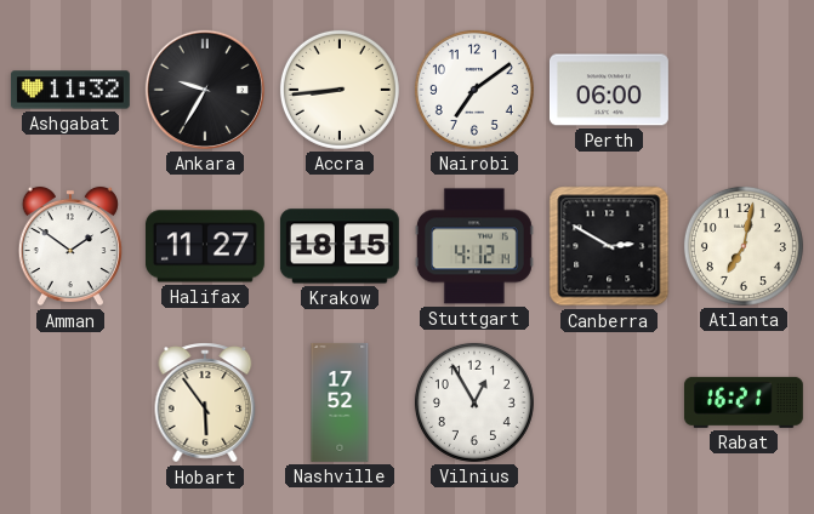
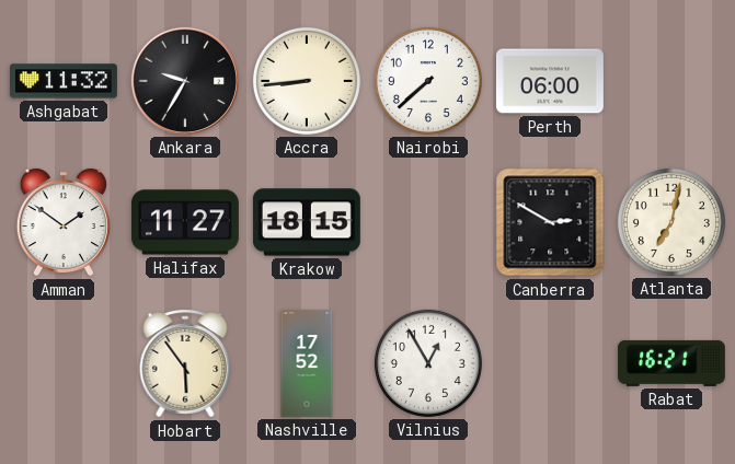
Nairobi: 7:09 -> 7:38 (428, 81)
Stuttgart: 4:12 -> none (474, 246)
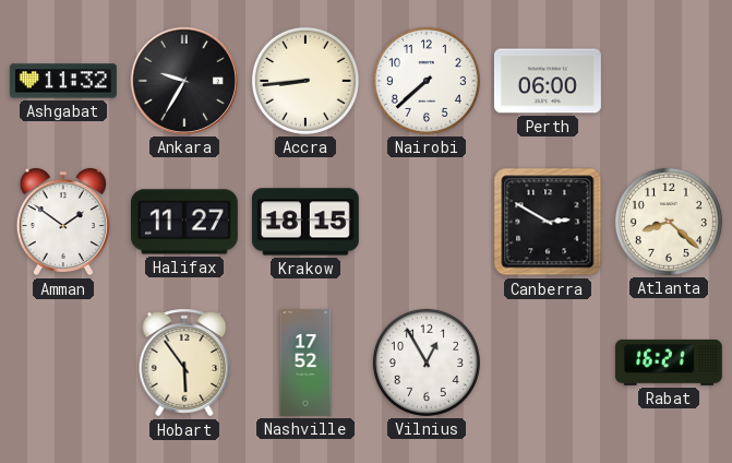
Atlanta: 7:02 -> 8:22 (669, 222)
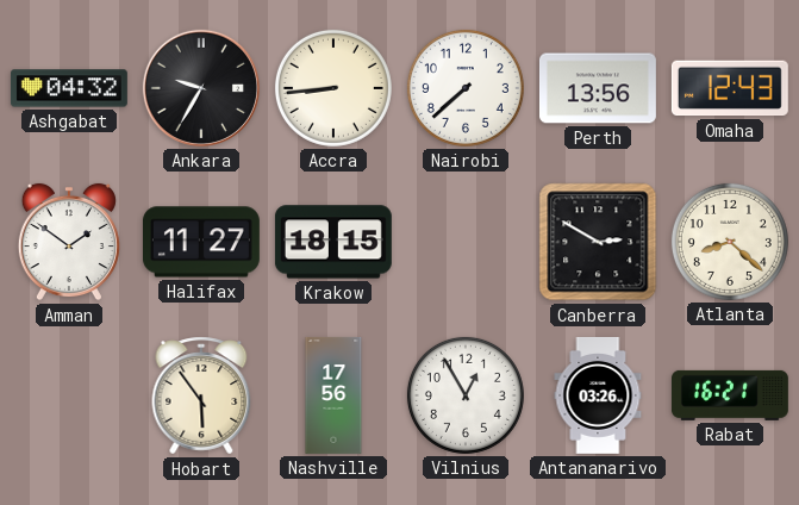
Ashgabat: 11:32 -> 04:32 (69, 88)
Perth: 06:00 -> 13:56 (598, 88)
Omaha: none -> 12:43 (730, 88)
Nashville: 17:52 -> 17:56 (333, 395)
Antananarivo: none -> 03:26 (598, 395)
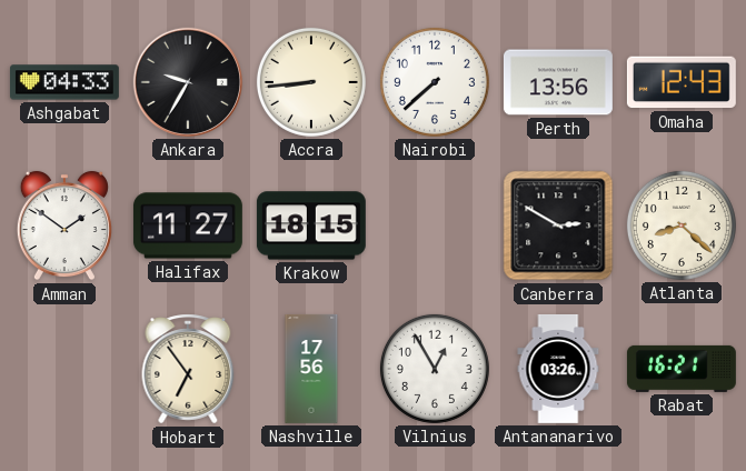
Ashgabat: 04:32 -> 04:33 (64, 82)
Hobart: 5:54 -> 6:54 (188, 369)
